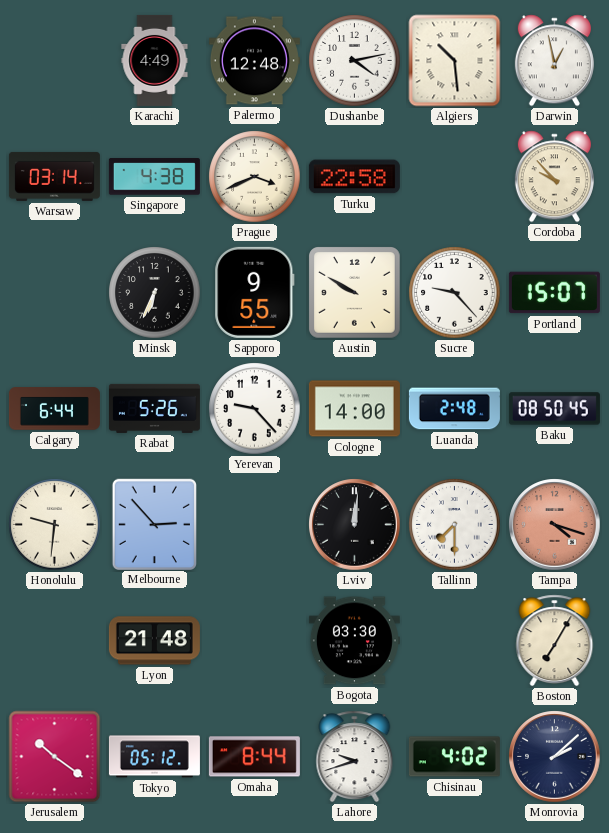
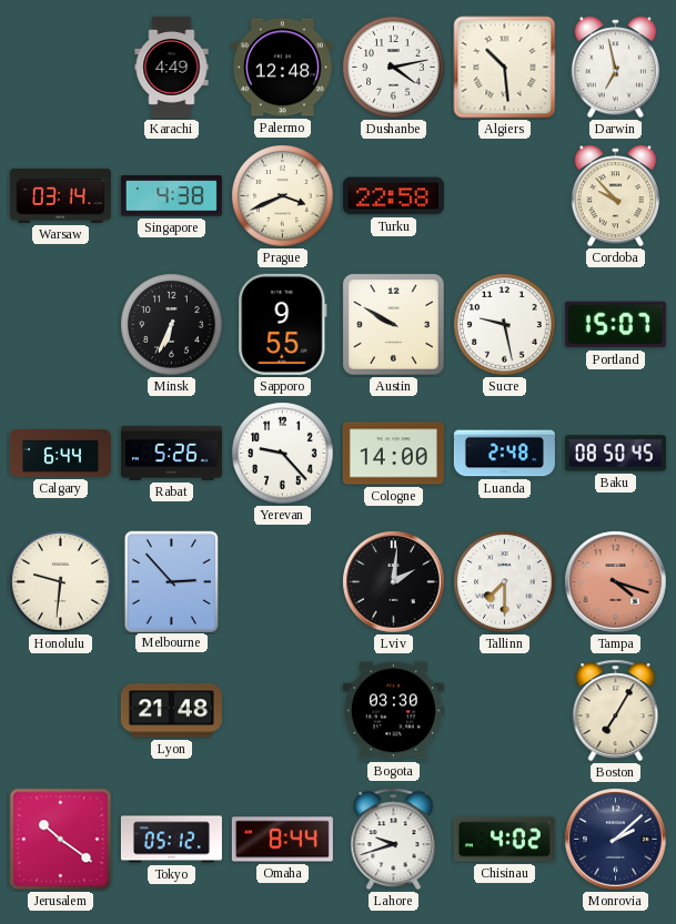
Darwin: 12:58 -> 6:58 (615, 68)
Sucre: 9:23 -> 9:28 (505, 325)
Lviv: 12:01 -> 2:01 (394, 582)
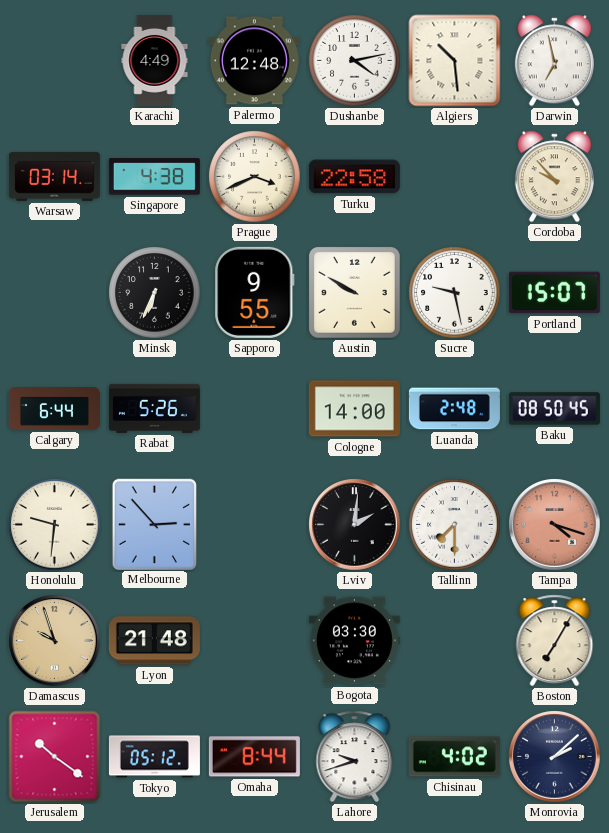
Yerevan: 9:23 -> none (283, 454)
Damascus: none -> 9:57 (55, 641)
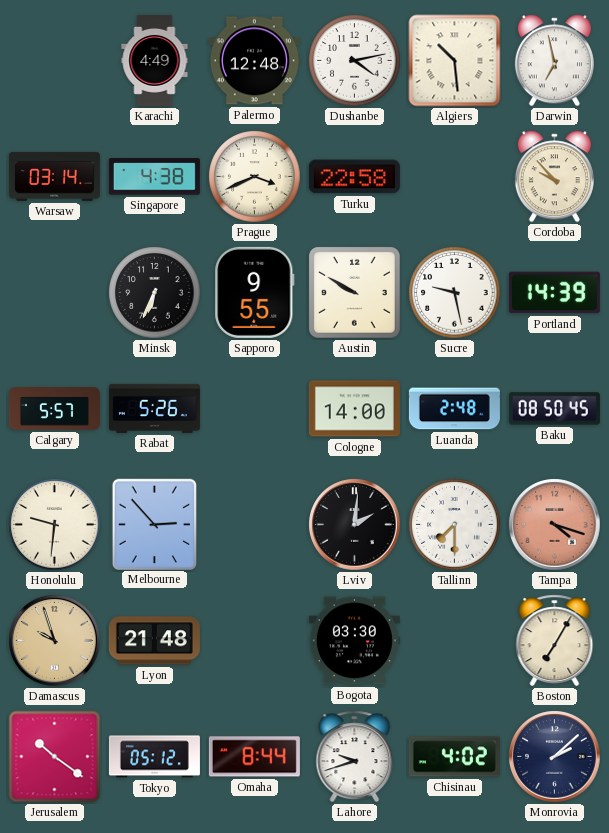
Portland: 15:07 -> 14:39 (554, 293)
Calgary: 6:44 -> 5:57 (54, 409)
